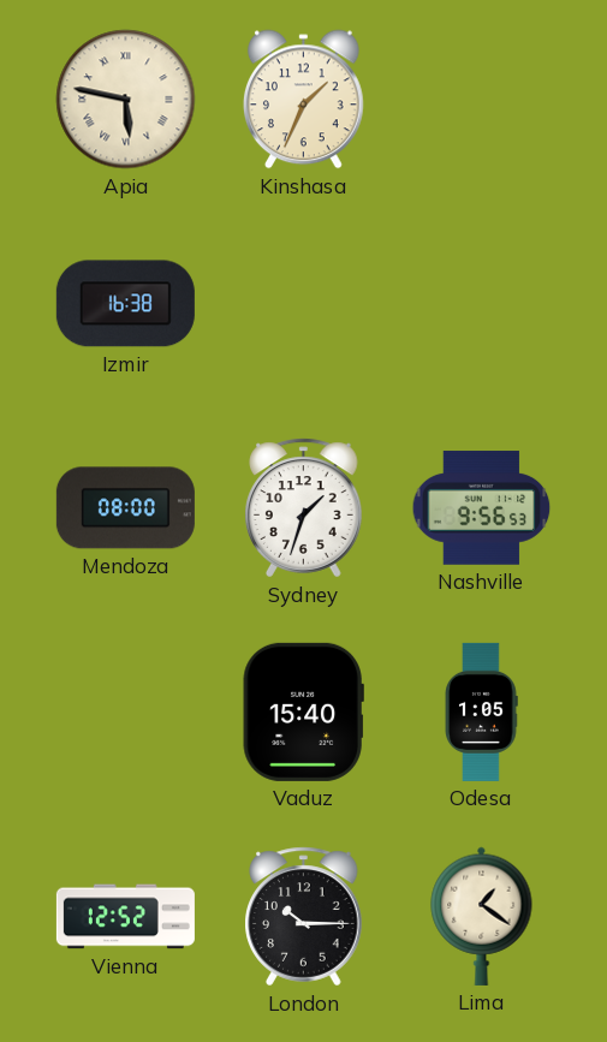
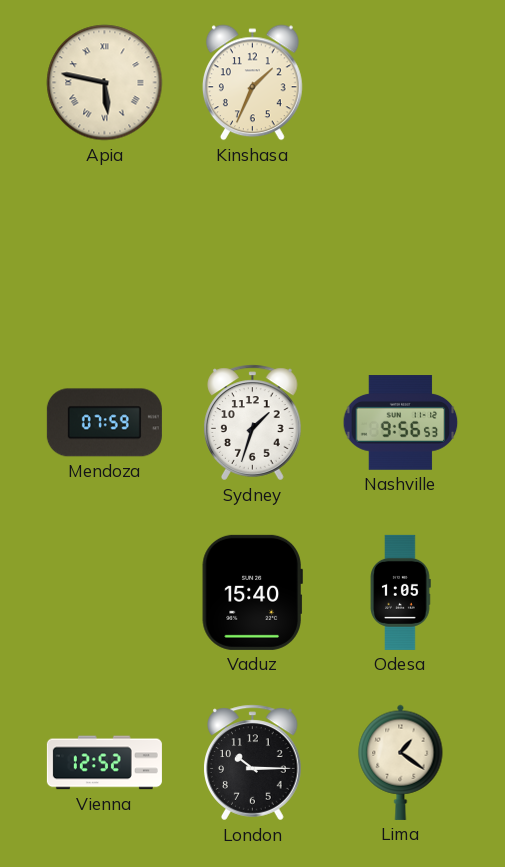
Izmir: 16:38 -> none (125, 304)
Mendoza: 08:00 -> 07:59 (104, 423)
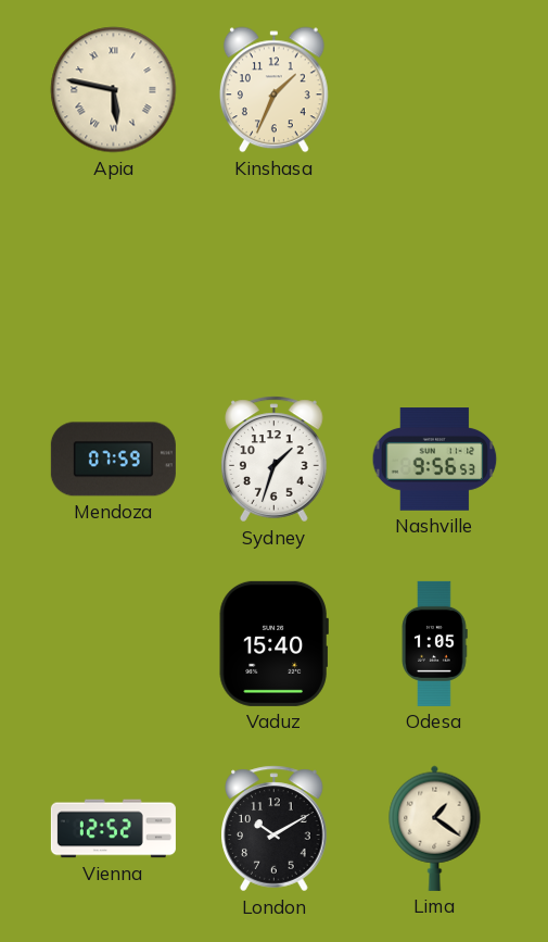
London: 10:15 -> 10:10 (275, 829)
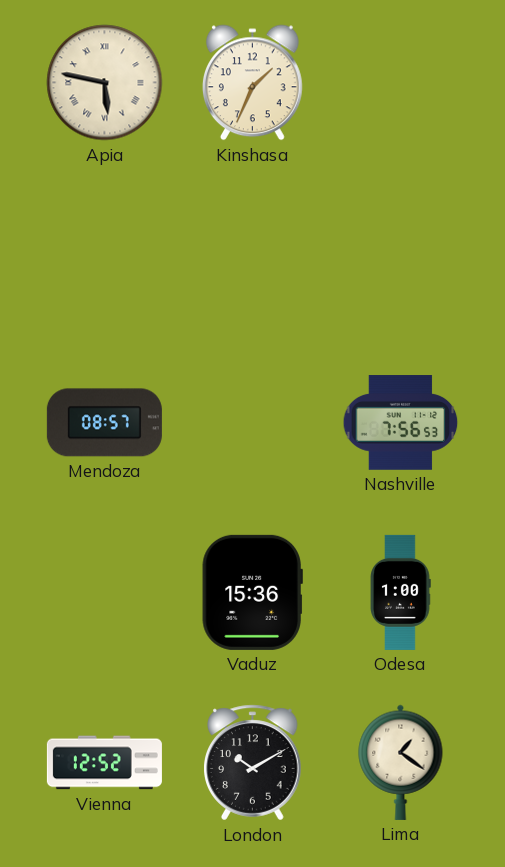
Mendoza: 07:59 -> 08:57 (104, 423)
Sydney: 1:33 -> none (275, 460)
Nashville: 9:56 -> 7:56 (401, 423)
Vaduz: 15:40 -> 15:36 (252, 592)
Odesa: 1:05 -> 1:00 (400, 592)
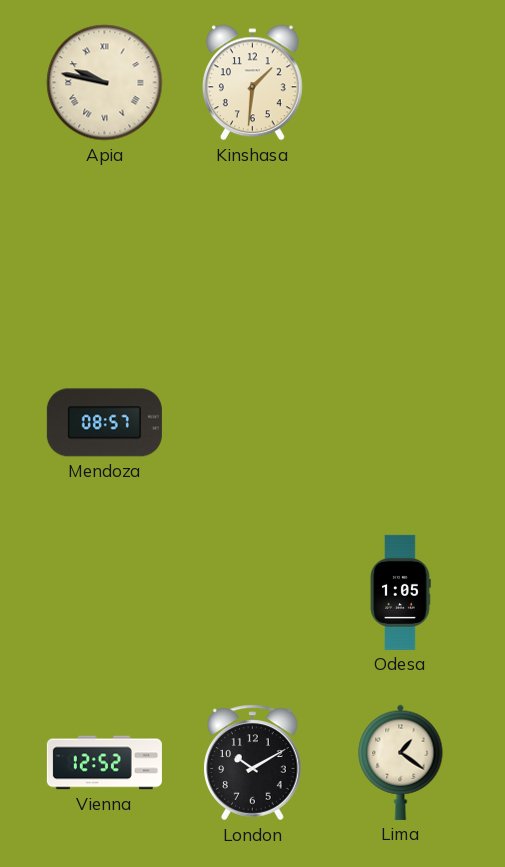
Apia: 5:47 -> 9:47 (105, 83)
Kinshasa: 1:34 -> 1:31 (252, 83)
Nashville: 7:56 -> none (401, 423)
Vaduz: 15:36 -> none (252, 592)
Odesa: 1:00 -> 1:05 (400, 592)
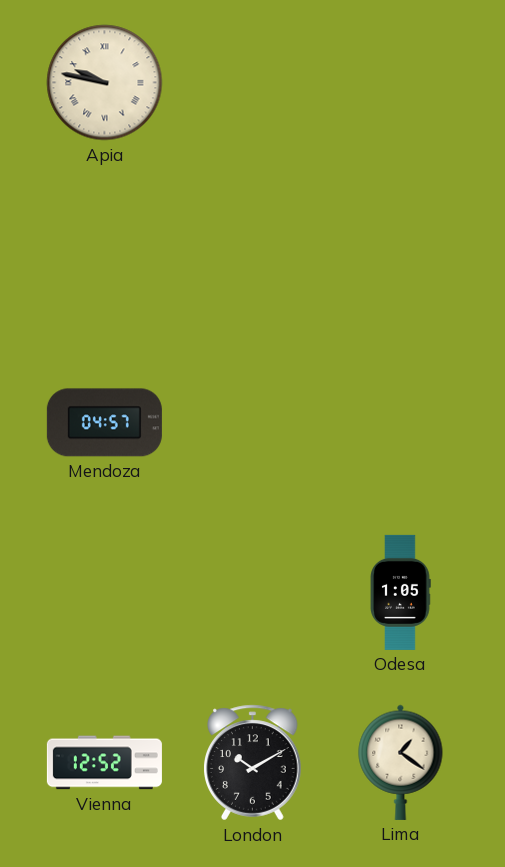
Kinshasa: 1:31 -> none (252, 83)
Mendoza: 08:57 -> 04:57 (104, 423)
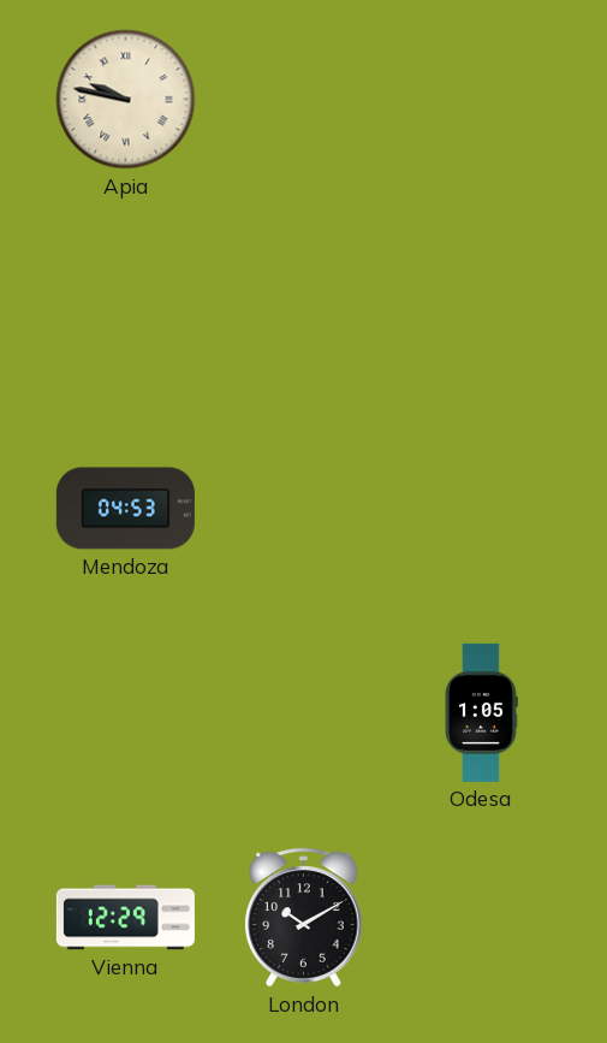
Mendoza: 04:57 -> 04:53 (125, 509)
Vienna: 12:52 -> 12:29 (125, 918)
Lima: 1:21 -> none (401, 762)
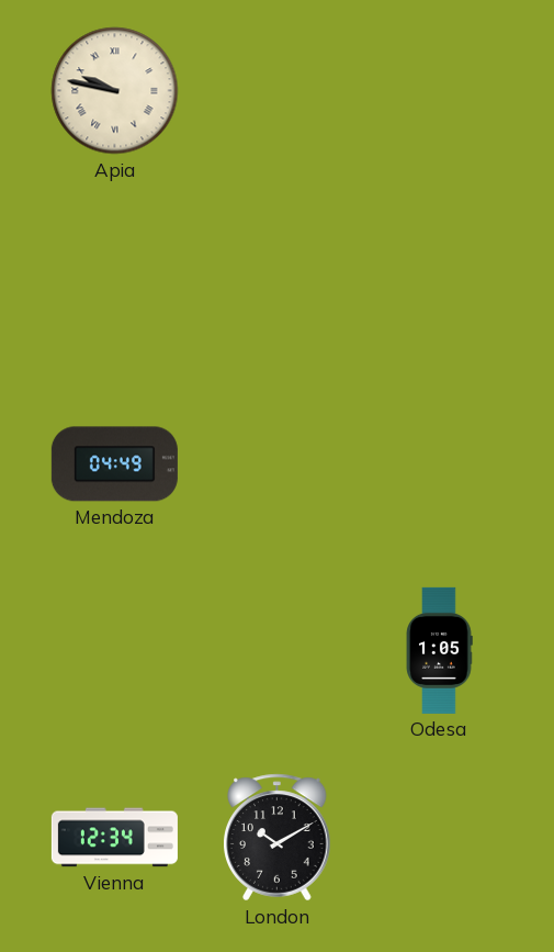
Mendoza: 04:53 -> 04:49 (114, 464)
Vienna: 12:29 -> 12:34 (114, 838)
